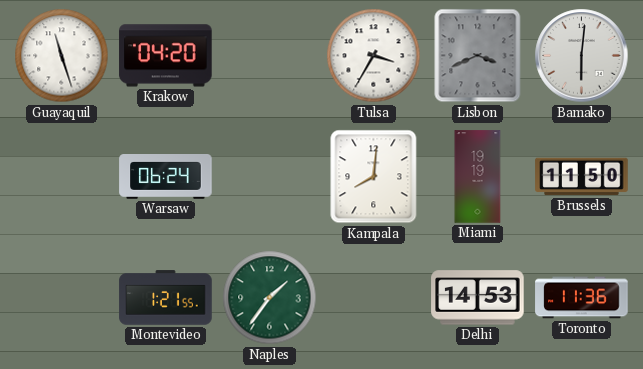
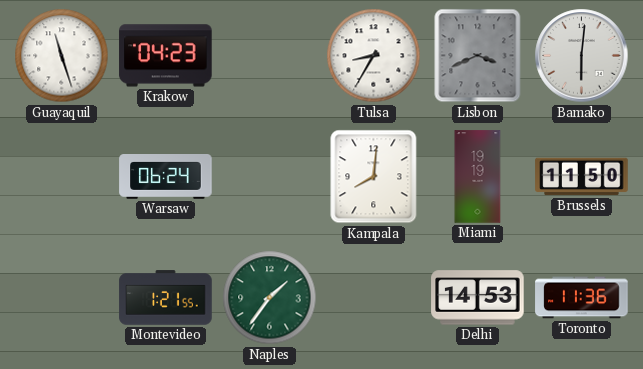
Krakow: 04:20 -> 04:23 (166, 56)
Tulsa: 3:35 -> 8:35 (374, 56)
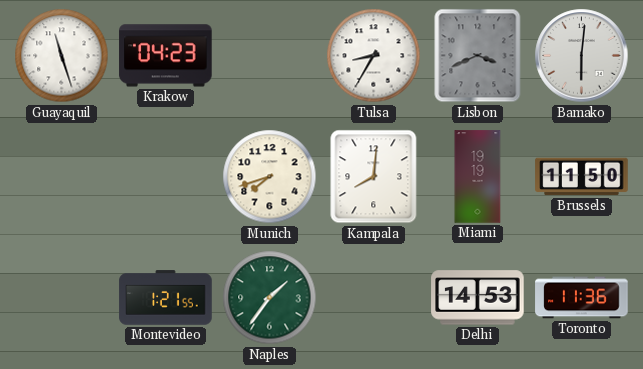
Warsaw: 06:24 -> none (166, 177)
Munich: none -> 7:42 (270, 177)
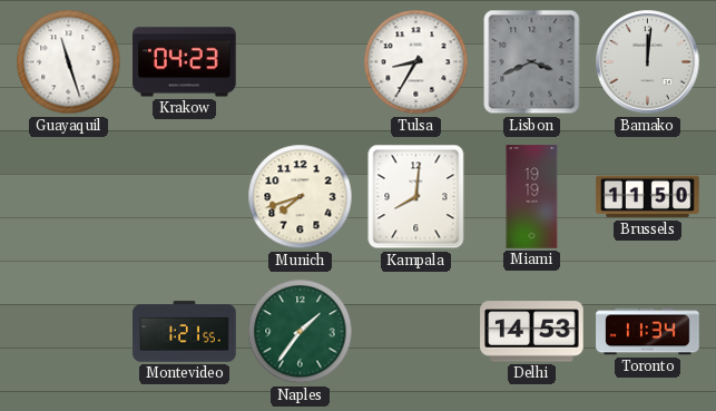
Bamako: 6:01 -> 12:01 (648, 62)
Toronto: 11:36 -> 11:34 (648, 332)
